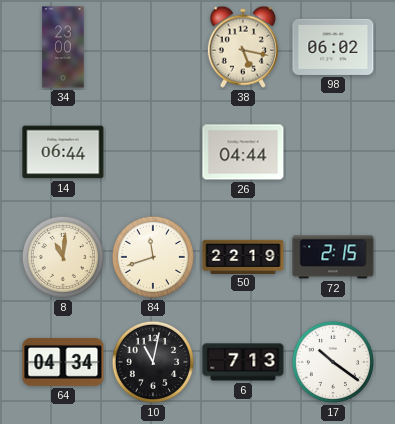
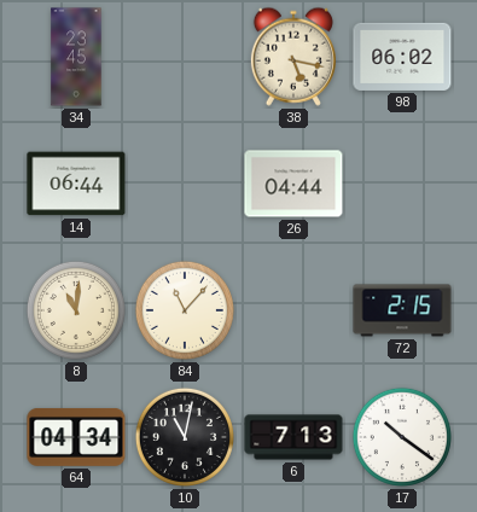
34: 23:00 -> 23:45 (76, 57)
84: 11:42 -> 11:07 (185, 310)
50: 22:19 -> none (243, 256)
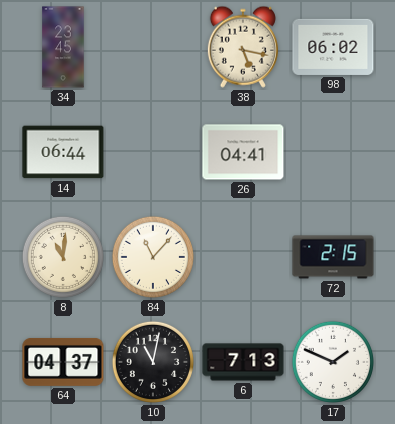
26: 04:44 -> 04:41 (243, 152)
64: 04:34 -> 04:37 (63, 362)
17: 10:21 -> 1:49 (333, 362)
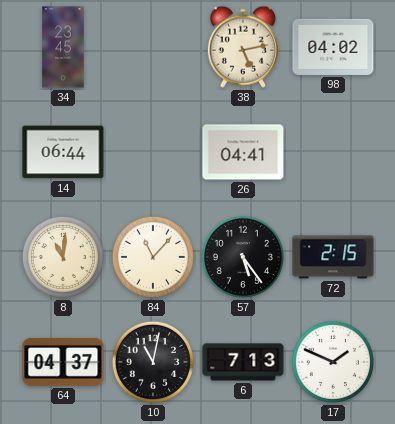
38: 5:17 -> 5:13 (243, 47)
98: 06:02 -> 04:02 (333, 47)
57: none -> 5:24 (243, 257)
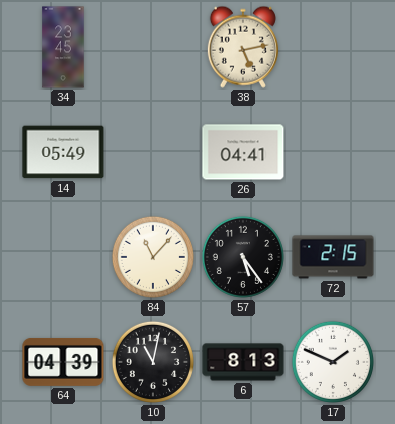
98: 04:02 -> none (333, 47)
14: 06:44 -> 05:49 (63, 152)
8: 11:01 -> none (63, 257)
64: 04:37 -> 04:39 (63, 362)
6: 7:13 -> 8:13 (243, 362)
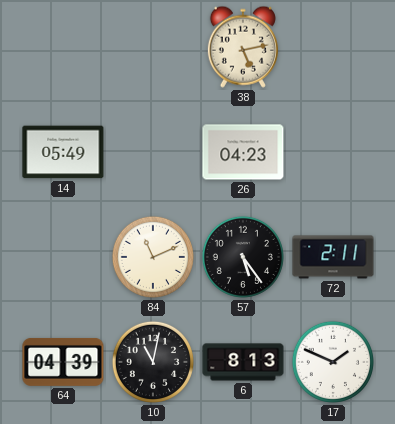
34: 23:45 -> none (63, 47)
26: 04:41 -> 04:23 (243, 152)
84: 11:07 -> 11:11 (153, 257)
72: 2:15 -> 2:11 (333, 257)
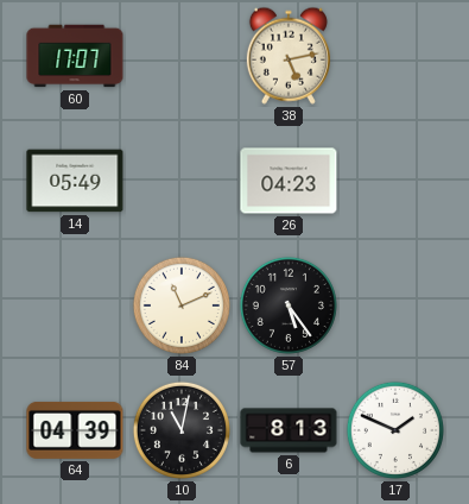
60: none -> 17:07 (75, 56)
72: 2:11 -> none (333, 257)
